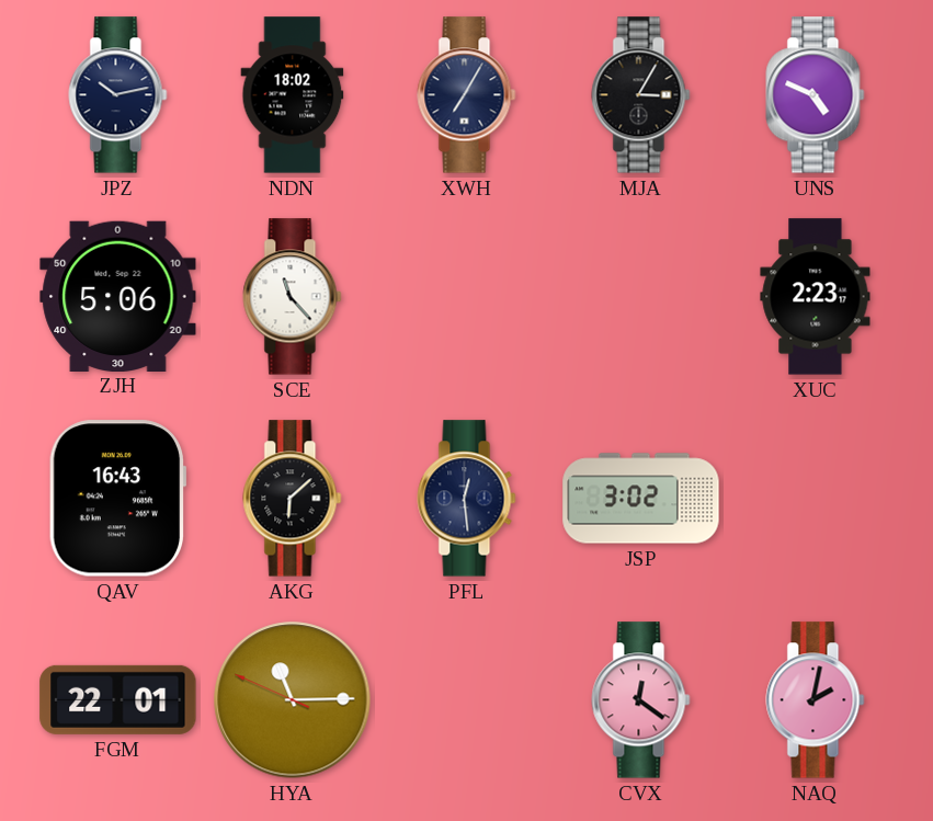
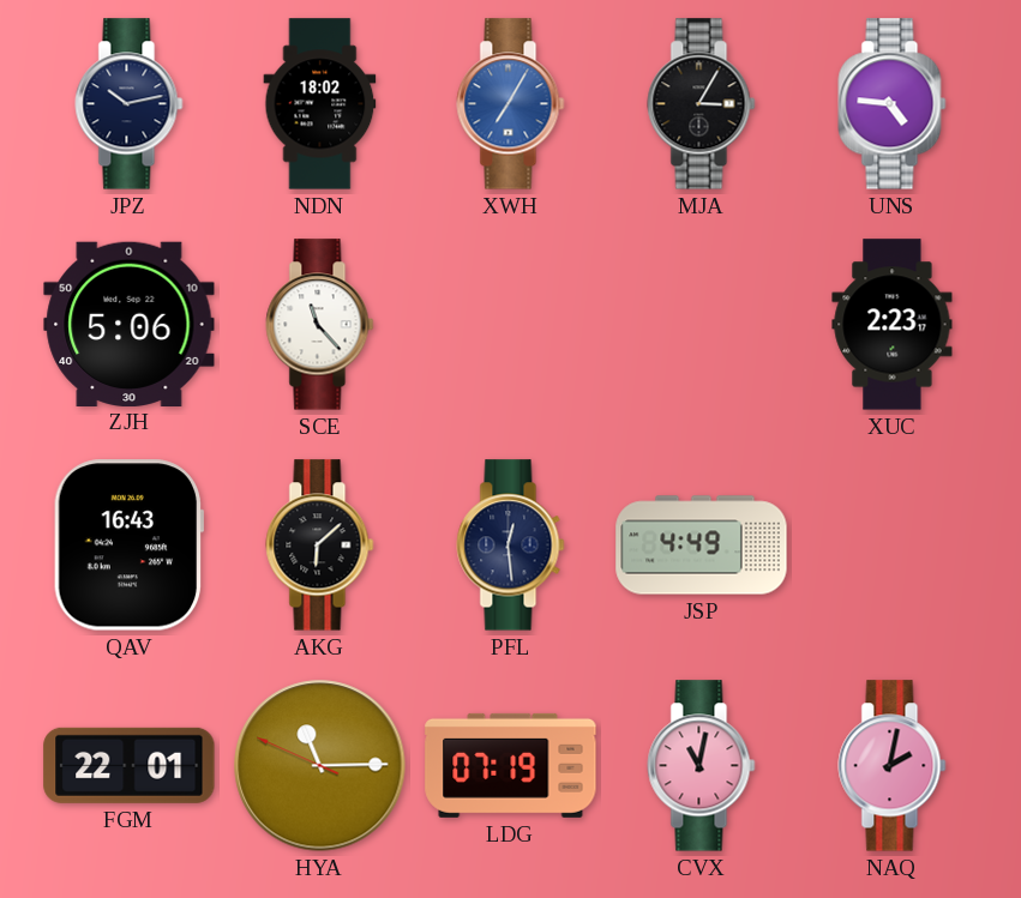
XWH dial: navy -> blue (511, 104)
UNS: 4:49 -> 4:46 (893, 104)
JSP: 3:02 -> 4:49 (702, 546)
LDG: none -> 07:19 (511, 765)
CVX: 12:21 -> 11:02 (702, 766)
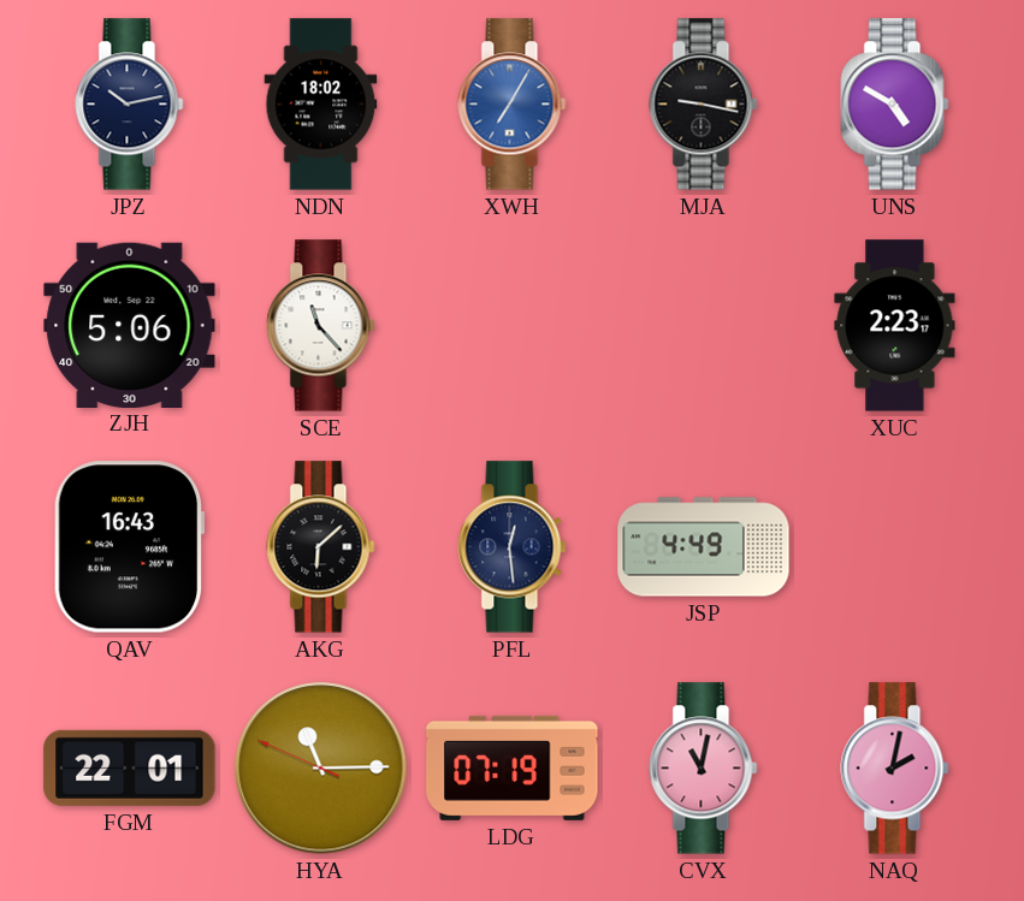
MJA: 3:05 -> 9:17 (704, 105)
UNS: 4:46 -> 4:50 (895, 105)
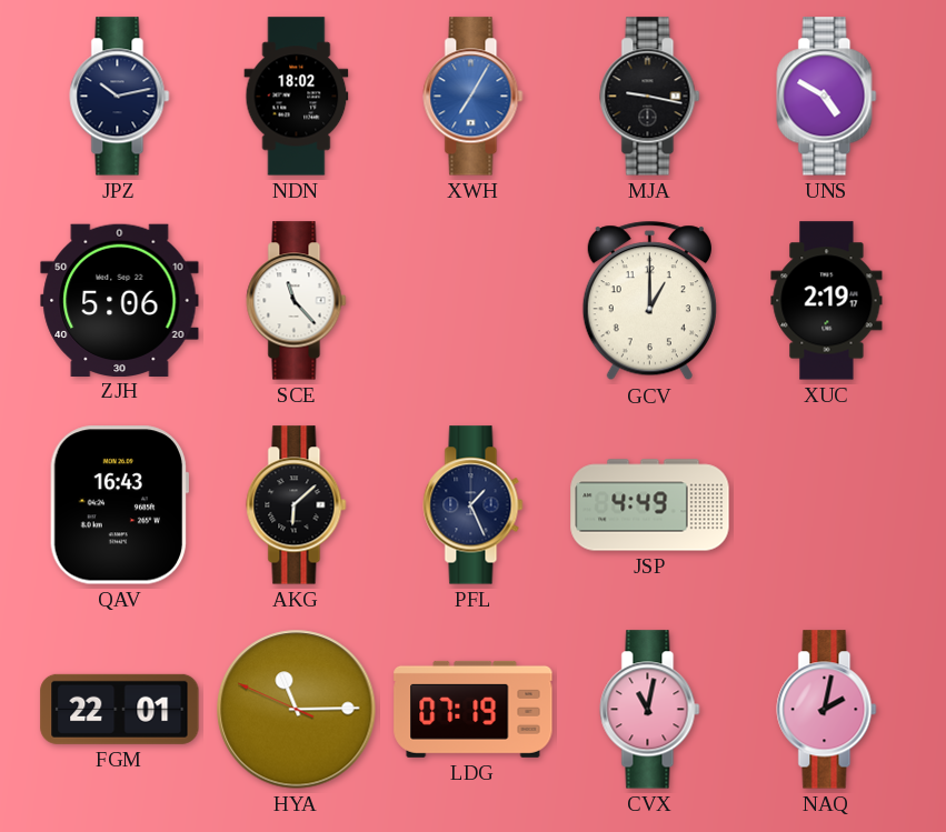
GCV: none -> 1:00 (649, 301)
XUC: 2:23 -> 2:19 (827, 301)
PFL: 12:29 -> 1:26 (474, 505)
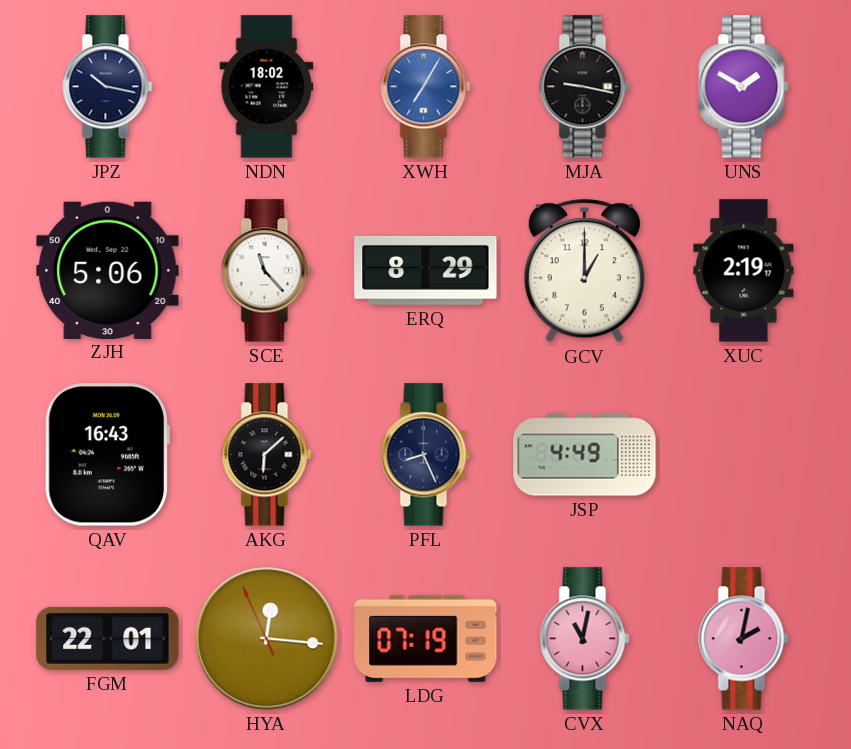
JPZ: 10:13 -> 10:17 (108, 87)
UNS: 4:50 -> 1:50 (744, 87)
ERQ: none -> 8:29 (426, 270)
PFL: 1:26 -> 8:26 (426, 455)
HYA: 11:14 -> 12:15 (267, 639)
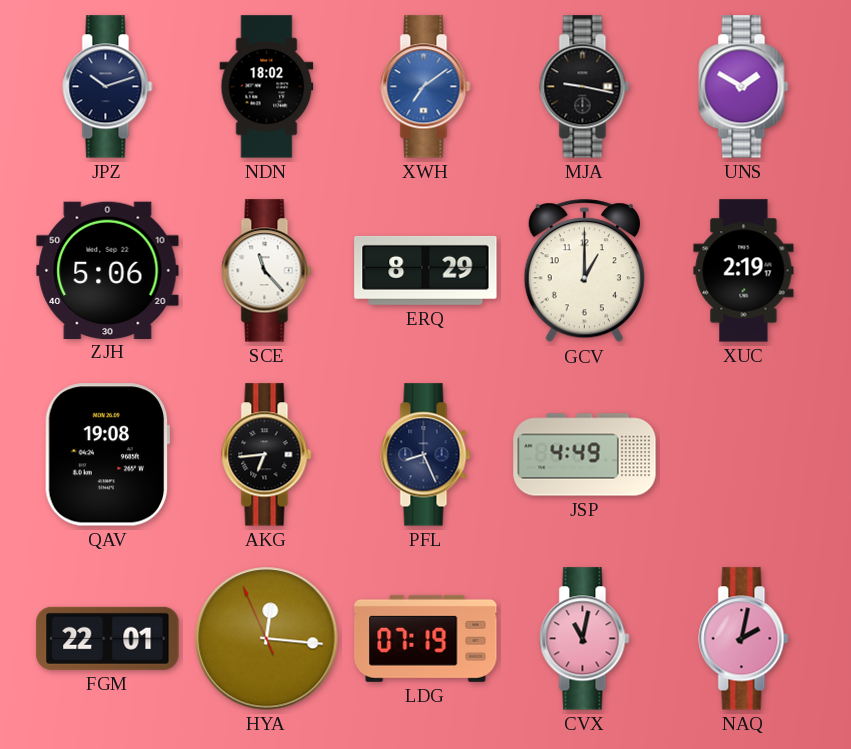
JPZ: 10:17 -> 10:12 (108, 87)
XWH: 7:05 -> 7:09 (426, 87)
QAV: 16:43 -> 19:08 (107, 455)
AKG: 6:08 -> 6:44 (267, 455)
